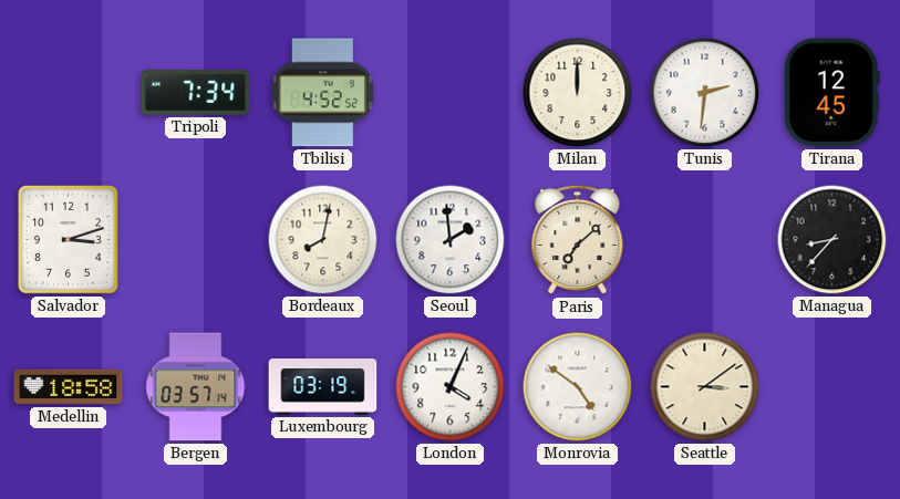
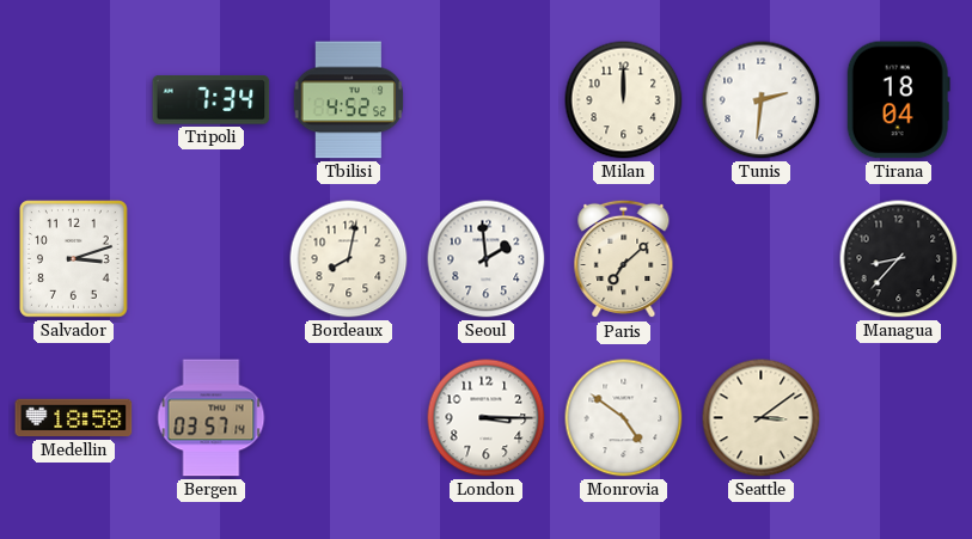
Tirana: 12:45 -> 18:04 (898, 100)
Luxembourg: 03:19 -> none (323, 387)
London: 4:04 -> 3:15 (487, 418)
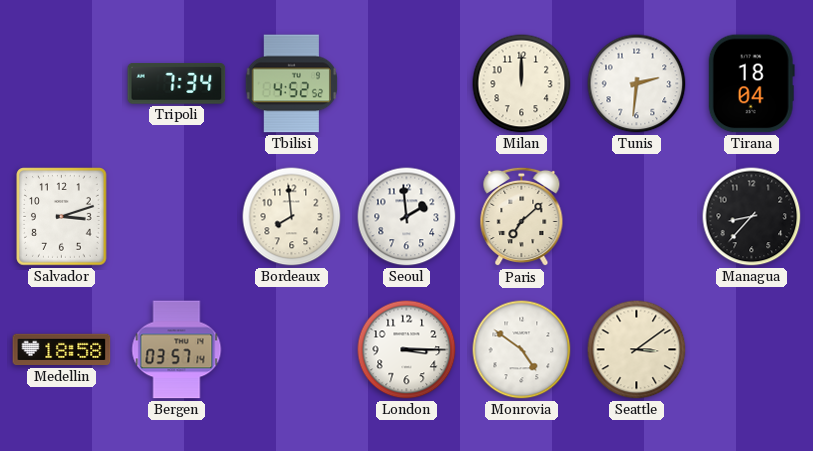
Bordeaux: 8:02 -> 7:59 (292, 217)
